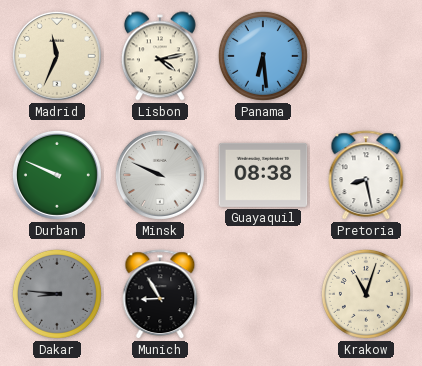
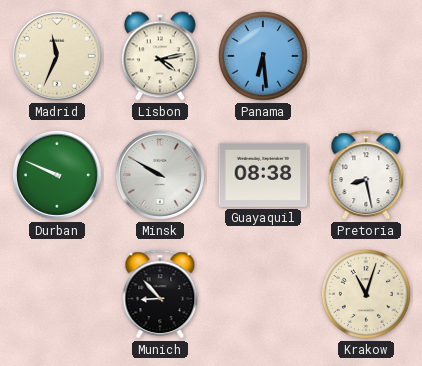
Minsk: 9:49 -> 9:50 (160, 175)
Dakar: 8:46 -> none (57, 294)
Munich: 8:55 -> 8:53 (160, 295)
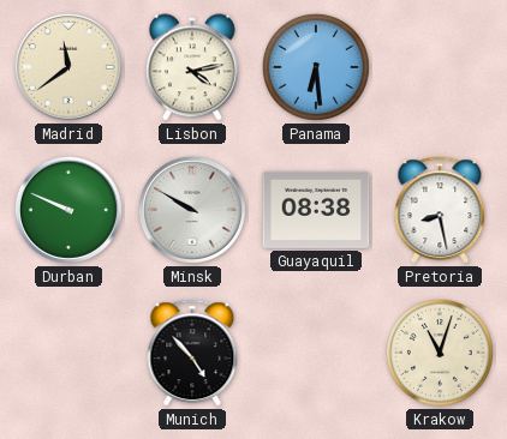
Madrid: 11:34 -> 11:39 (68, 67)
Munich: 8:53 -> 4:53 (192, 354)
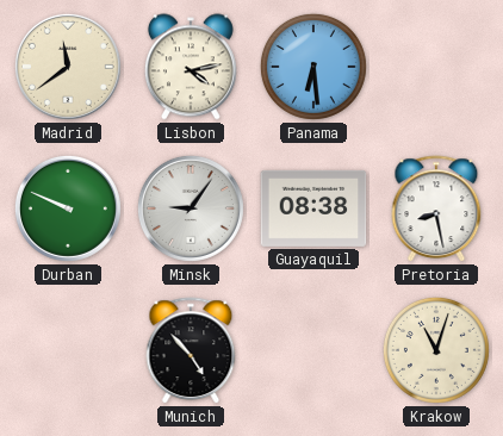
Minsk: 9:50 -> 9:06 (191, 208)
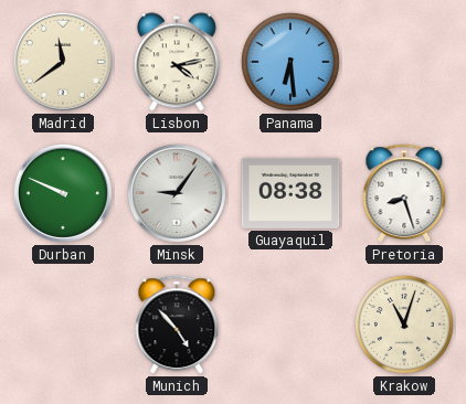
Pretoria: 8:28 -> 8:27 (404, 194)
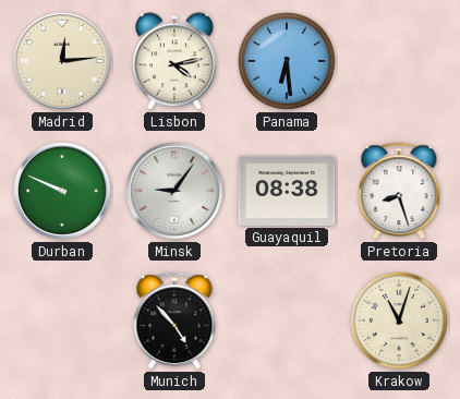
Madrid: 11:39 -> 12:14 (62, 61)
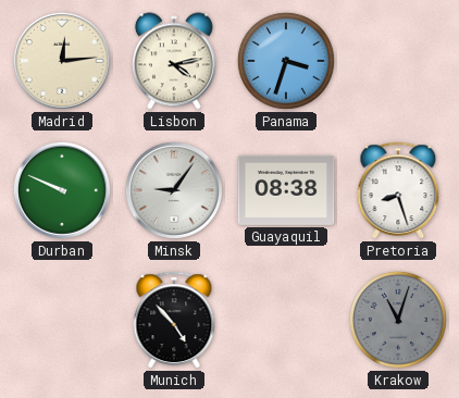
Panama: 6:29 -> 3:33 (286, 61)
Krakow dial: cream -> grey (398, 320)
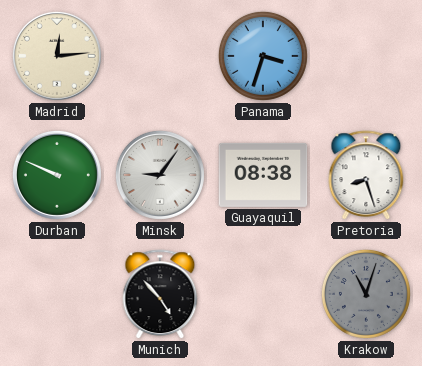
Lisbon: 4:13 -> none (174, 61)
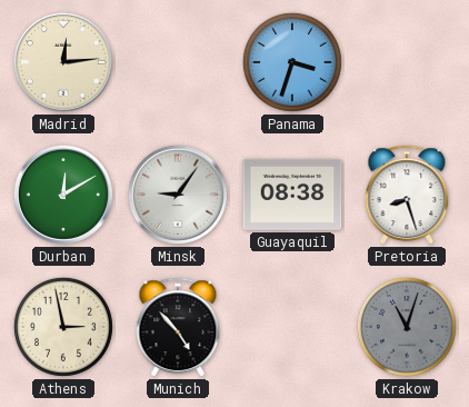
Durban: 9:49 -> 12:10 (63, 195)
Athens: none -> 2:58 (63, 327)
